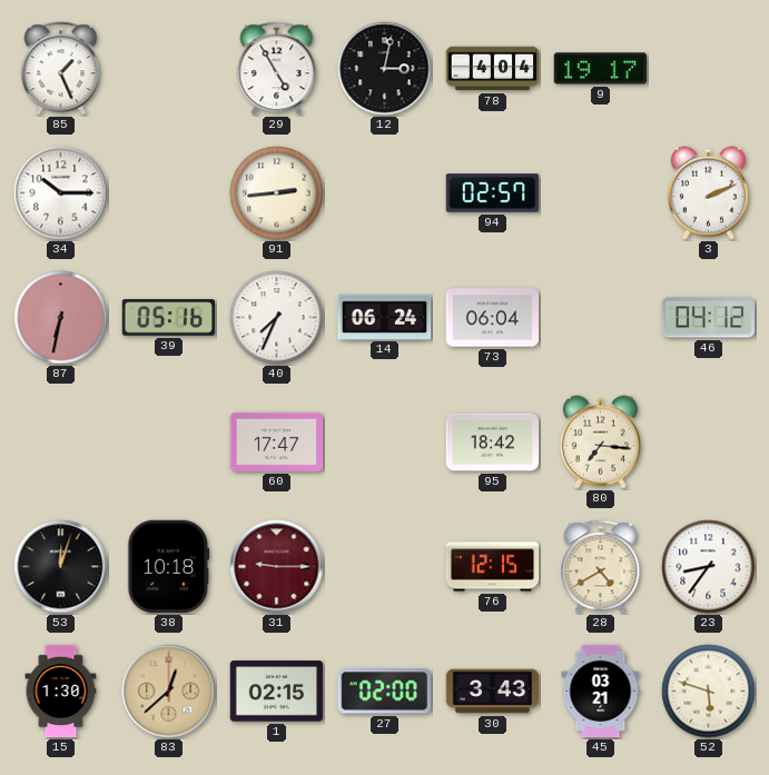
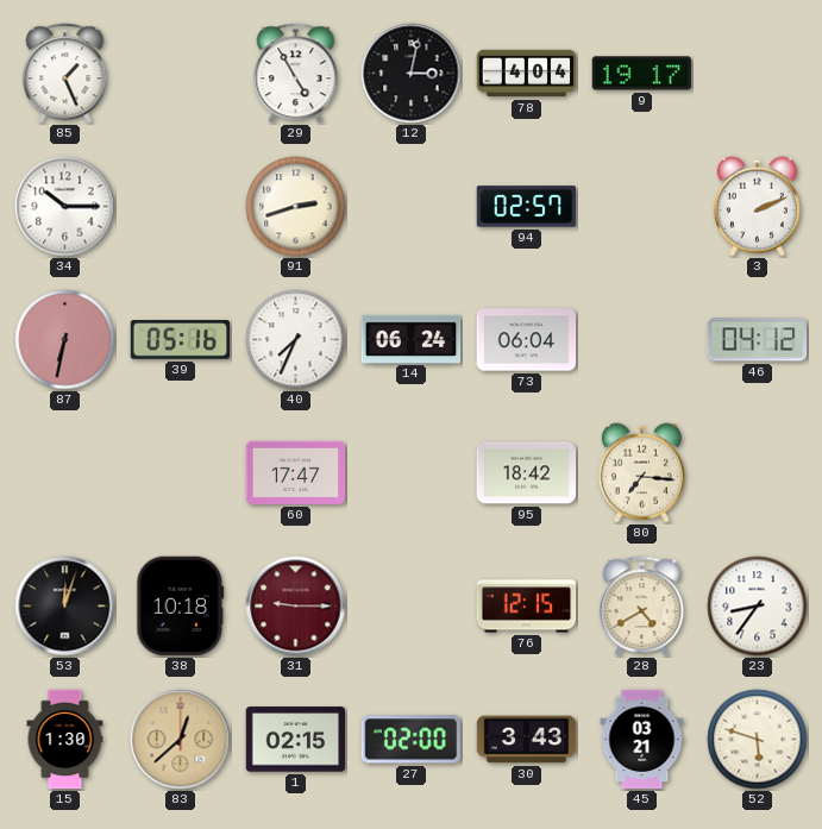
91: 2:44 -> 2:42 (296, 207)
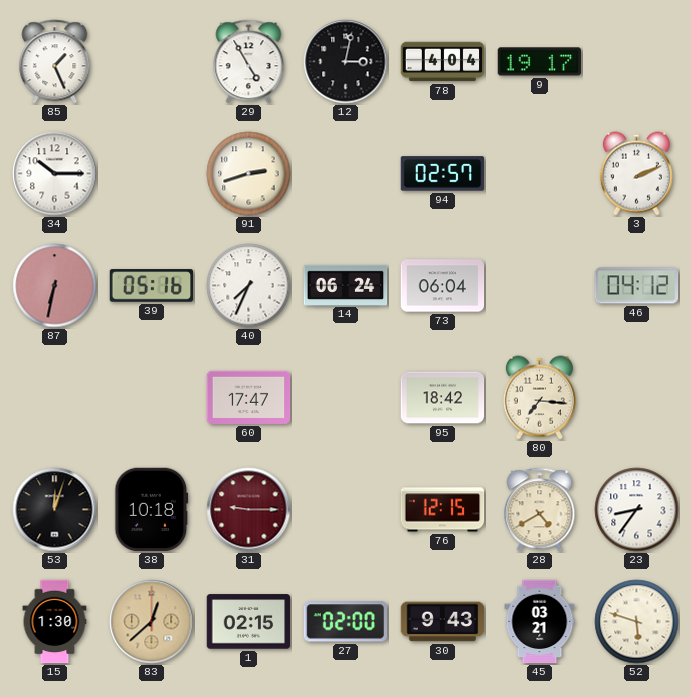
30: 3:43 -> 9:43 (443, 622)
